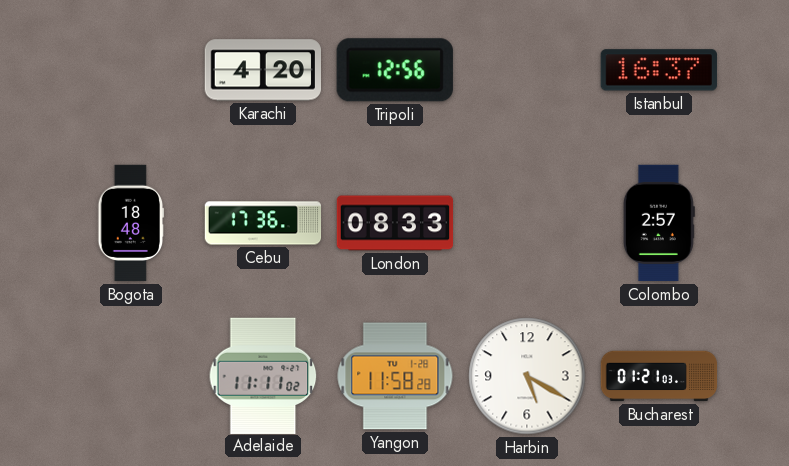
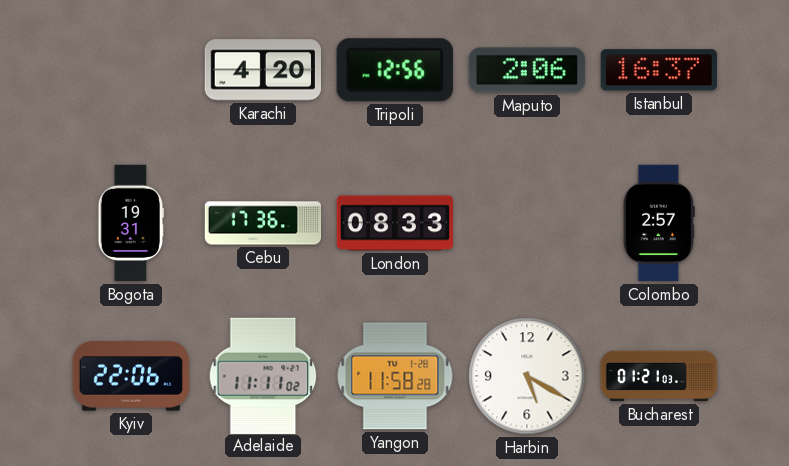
Maputo: none -> 2:06 (526, 70)
Bogota: 18:48 -> 19:31 (131, 223)
Kyiv: none -> 22:06 (131, 376)
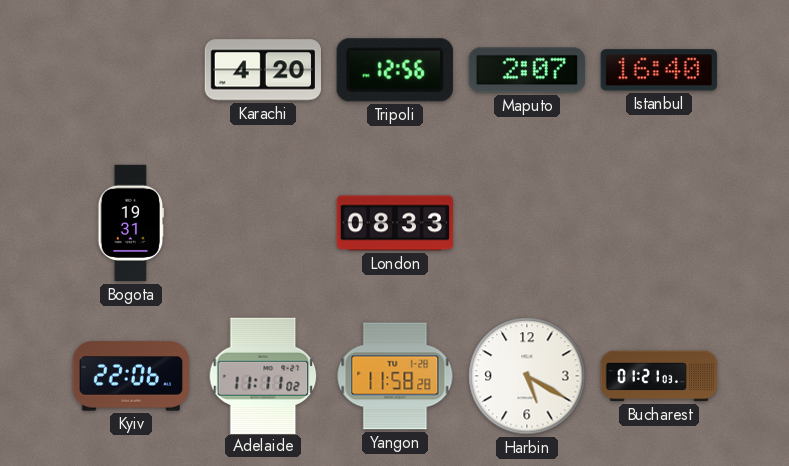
Maputo: 2:06 -> 2:07 (526, 70)
Istanbul: 16:37 -> 16:40 (659, 70)
Cebu: 17:36 -> none (263, 223)
Colombo: 2:57 -> none (659, 223)
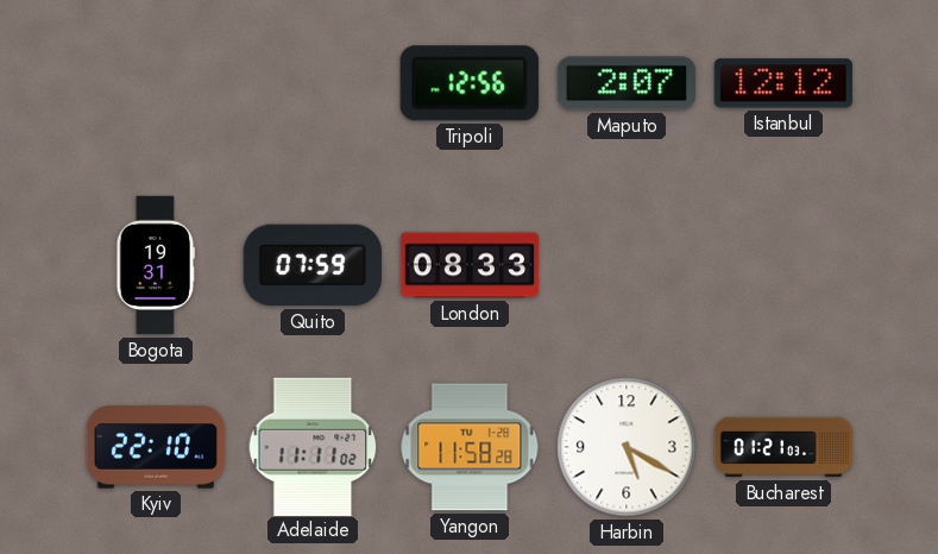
Karachi: 4:20 -> none (262, 70)
Istanbul: 16:40 -> 12:12 (783, 83)
Quito: none -> 07:59 (313, 265)
Kyiv: 22:06 -> 22:10 (156, 447)
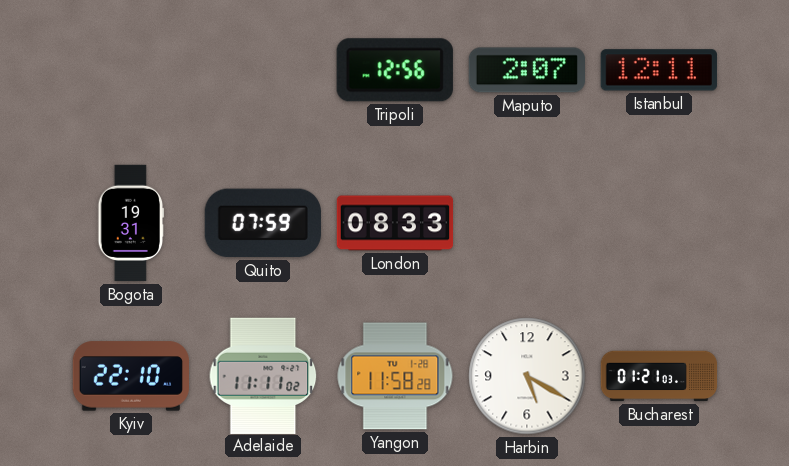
Istanbul: 12:12 -> 12:11 (659, 70)
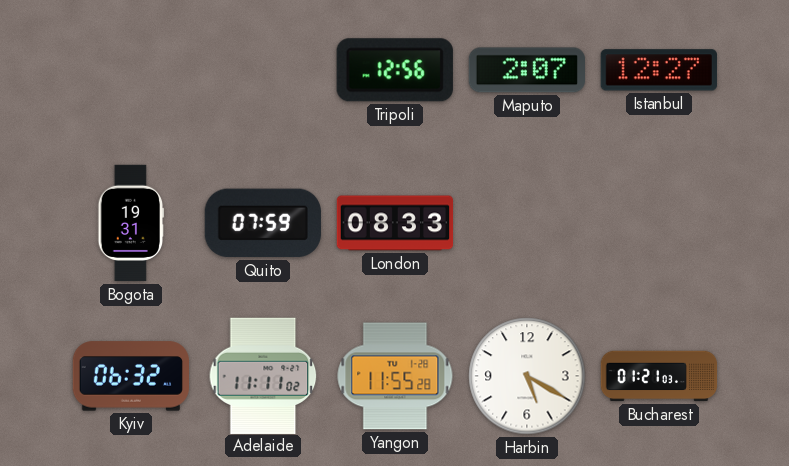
Istanbul: 12:11 -> 12:27 (659, 70)
Kyiv: 22:10 -> 06:32 (131, 376)
Yangon: 11:58 -> 11:55 (395, 376)
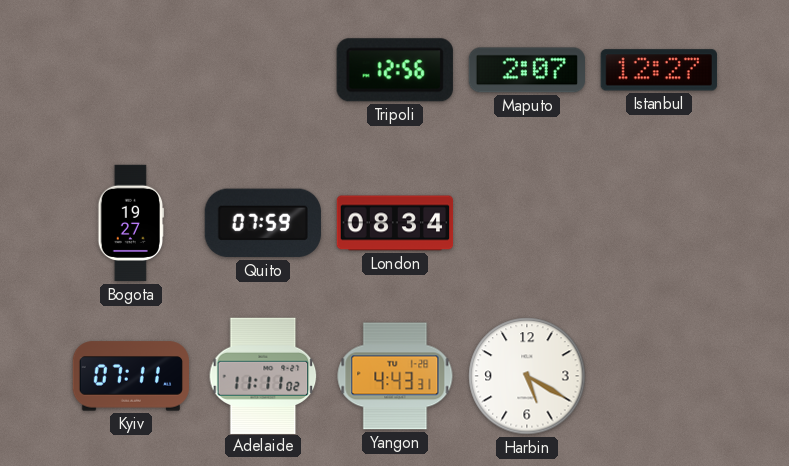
Bogota: 19:31 -> 19:27 (131, 223)
London: 08:33 -> 08:34 (395, 223)
Kyiv: 06:32 -> 07:11 (131, 376)
Yangon: 11:55 -> 4:43 (395, 376)
Bucharest: 01:21 -> none (659, 376)
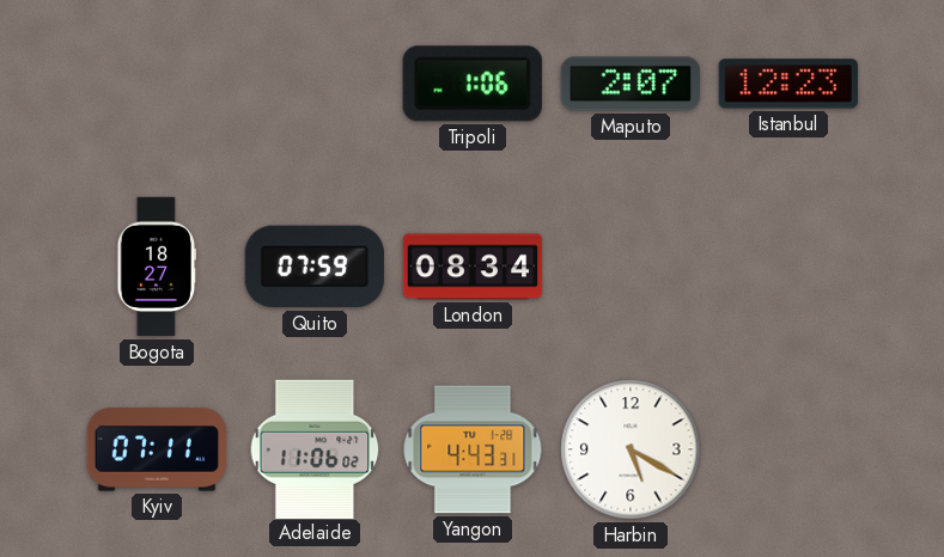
Tripoli: 12:56 -> 1:06 (473, 84)
Istanbul: 12:27 -> 12:23 (788, 84)
Bogota: 19:27 -> 18:27 (157, 267)
Adelaide: 11:11 -> 11:06 (315, 448)
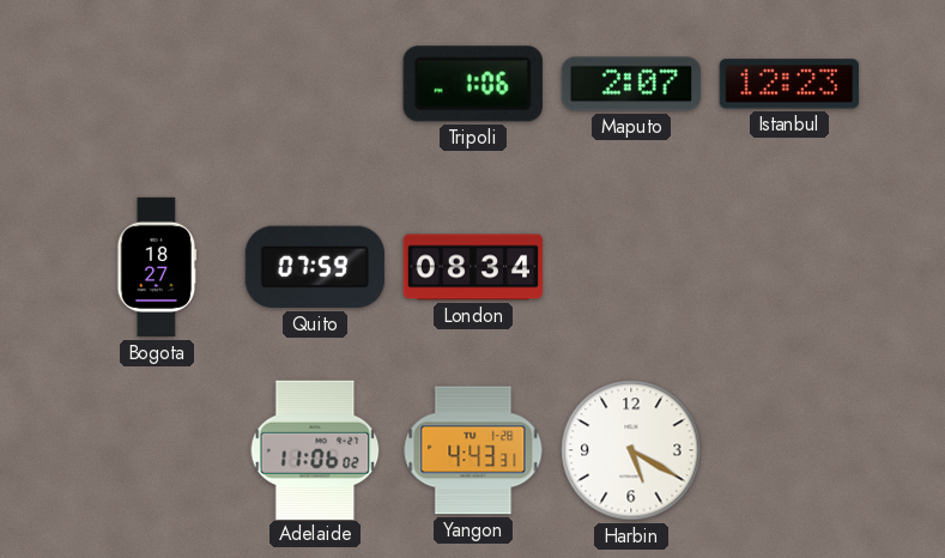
Kyiv: 07:11 -> none (157, 449)
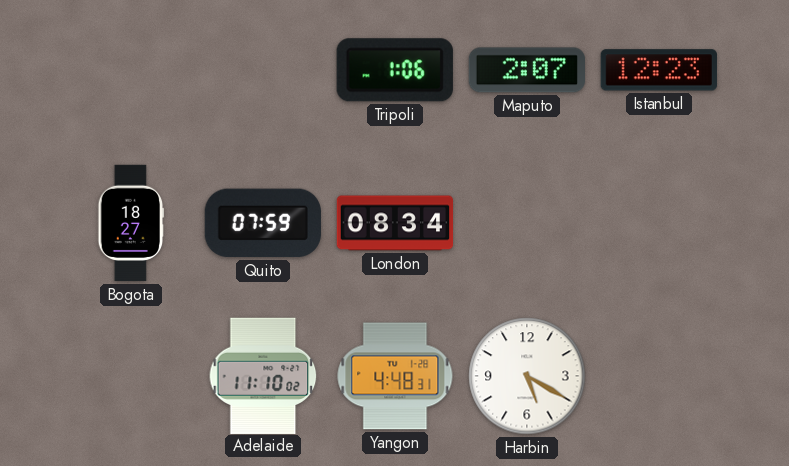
Adelaide: 11:06 -> 11:10 (263, 375)
Yangon: 4:43 -> 4:48 (395, 376)
